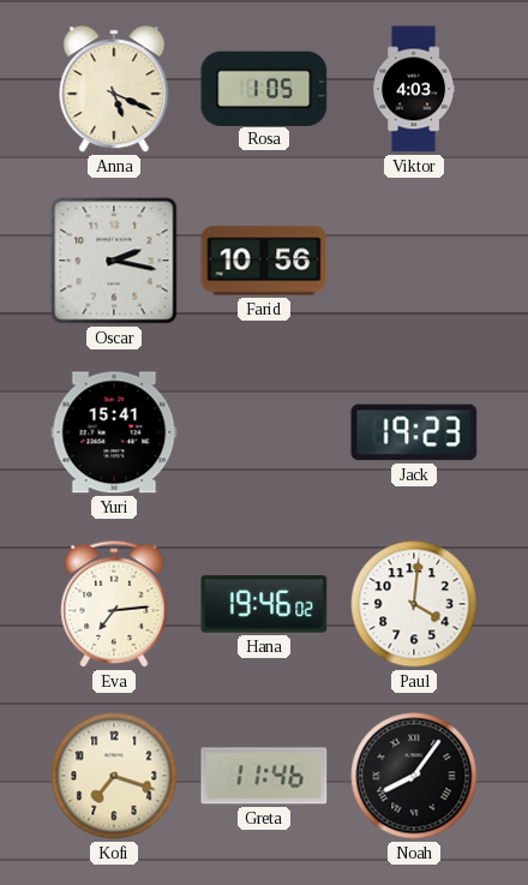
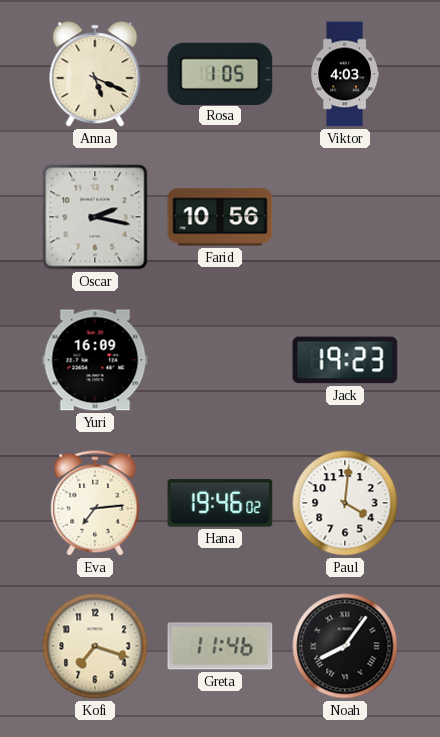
Yuri: 15:41 -> 16:09 (95, 360)
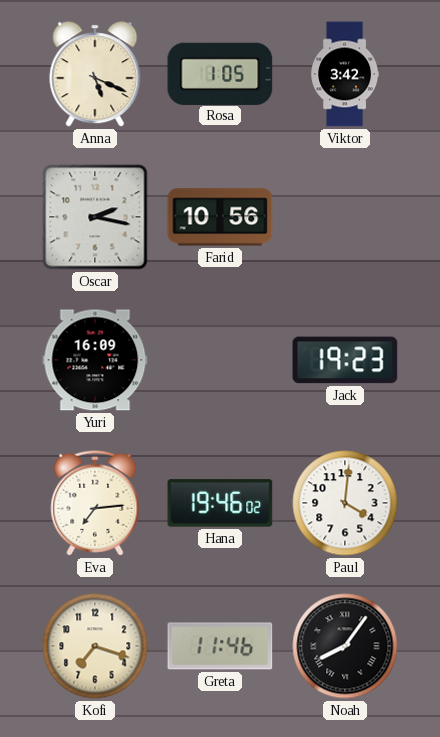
Viktor: 4:03 -> 3:42 (345, 74)
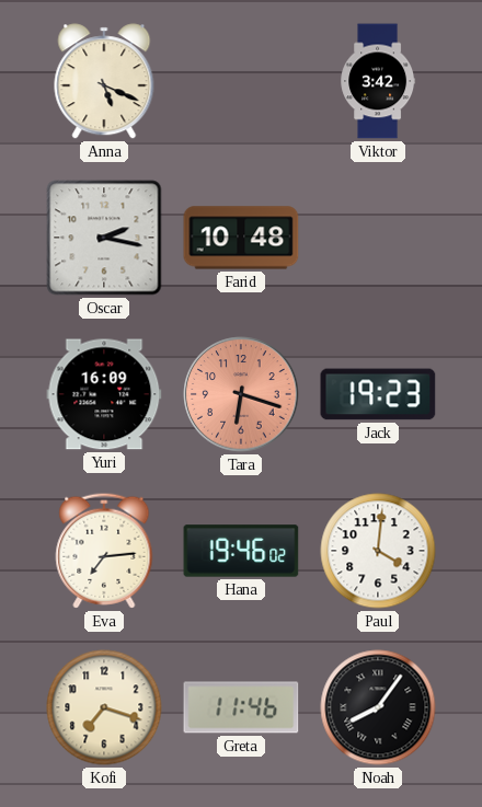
Rosa: 1:05 -> none (220, 73)
Farid: 10:56 -> 10:48 (241, 238)
Tara: none -> 6:18 (241, 394)
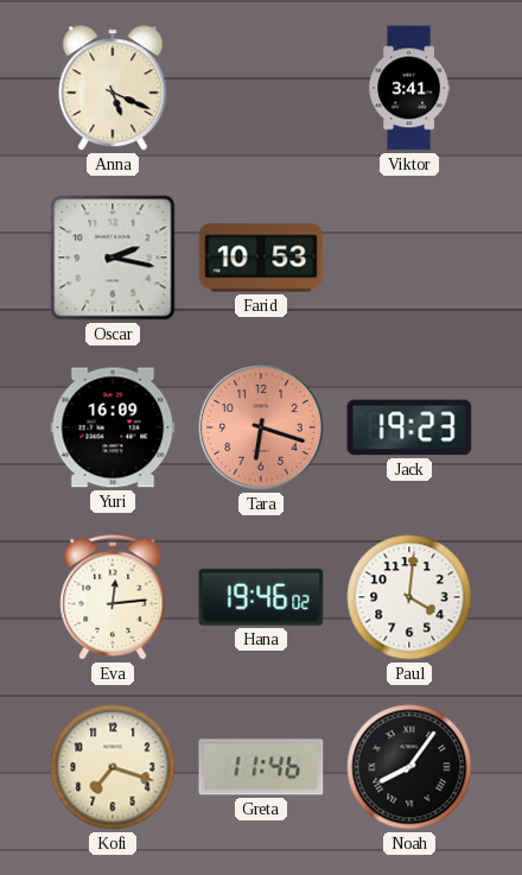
Viktor: 3:42 -> 3:41 (409, 88)
Farid: 10:48 -> 10:53 (261, 258)
Eva: 7:14 -> 12:14 (113, 597)
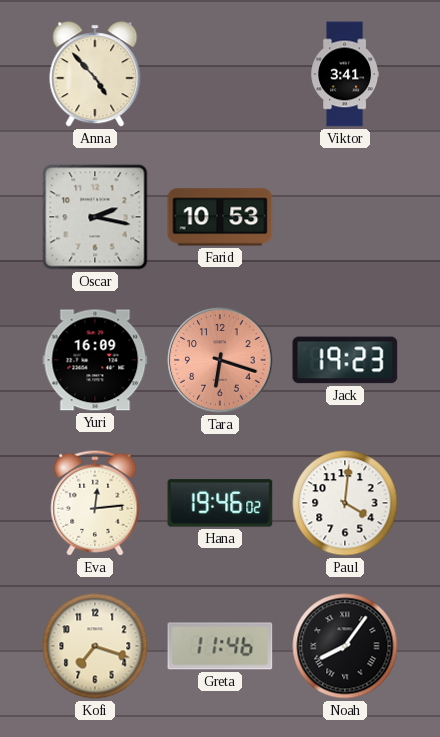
Anna: 5:19 -> 4:53 (95, 74)
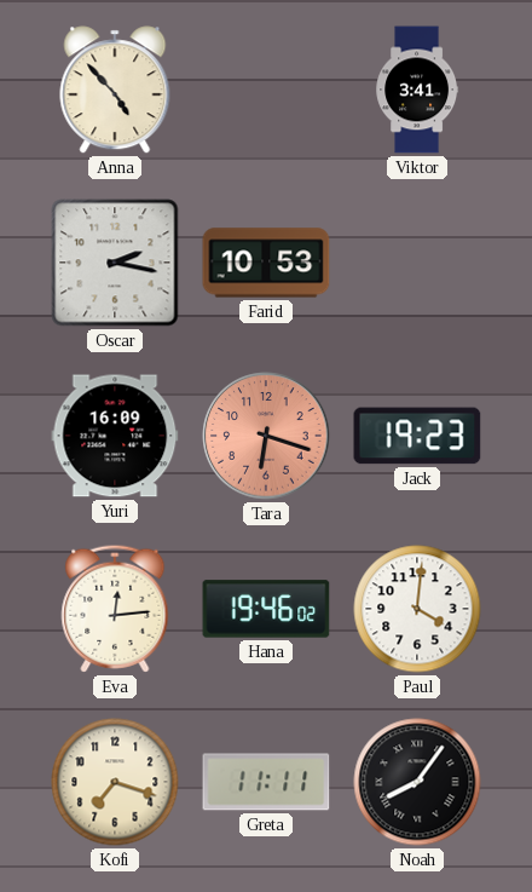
Greta: 11:46 -> 11:11 (266, 782)
